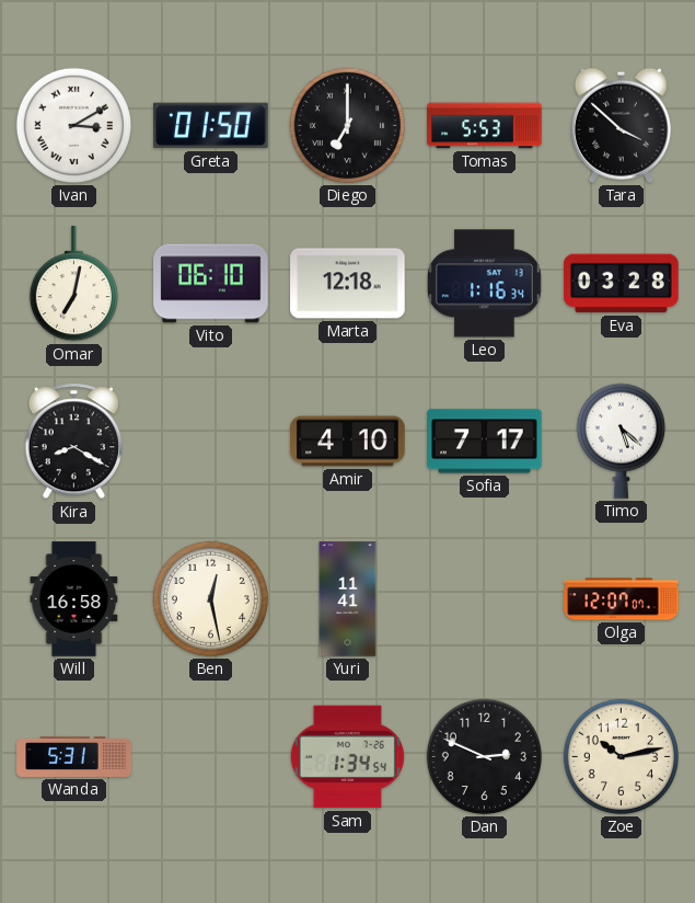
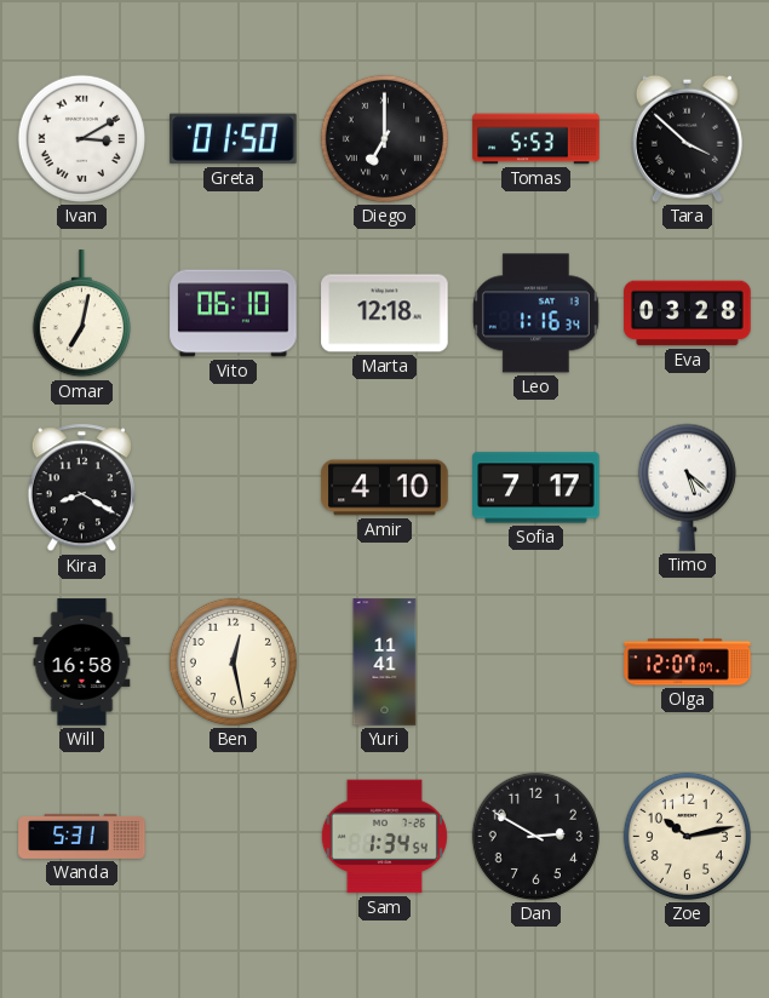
Dan: 2:49 -> 2:50 (535, 836)
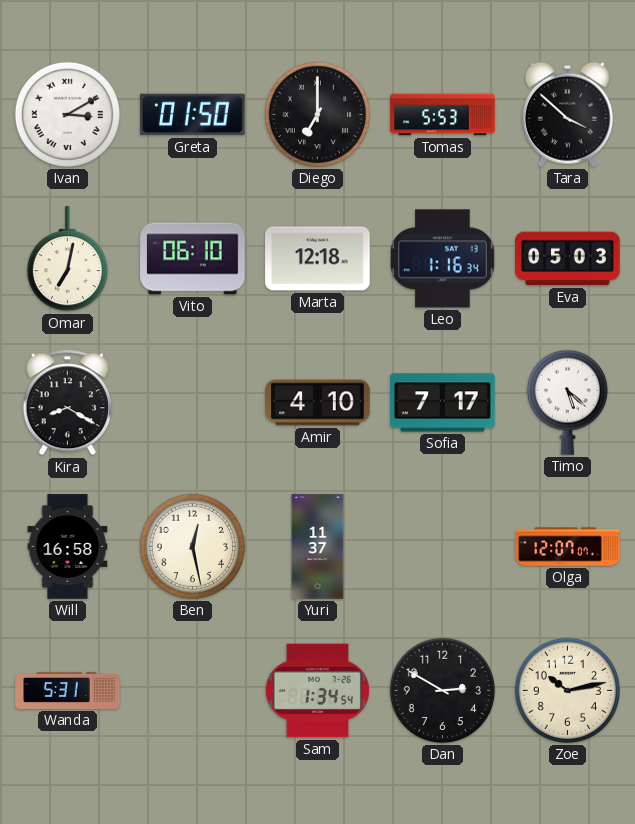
Eva: 03:28 -> 05:03 (568, 259)
Yuri: 11:41 -> 11:37 (318, 547)
